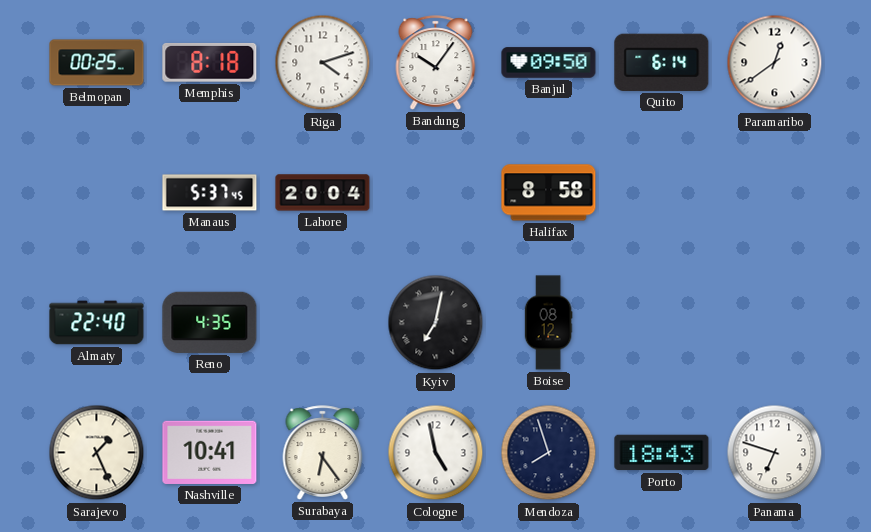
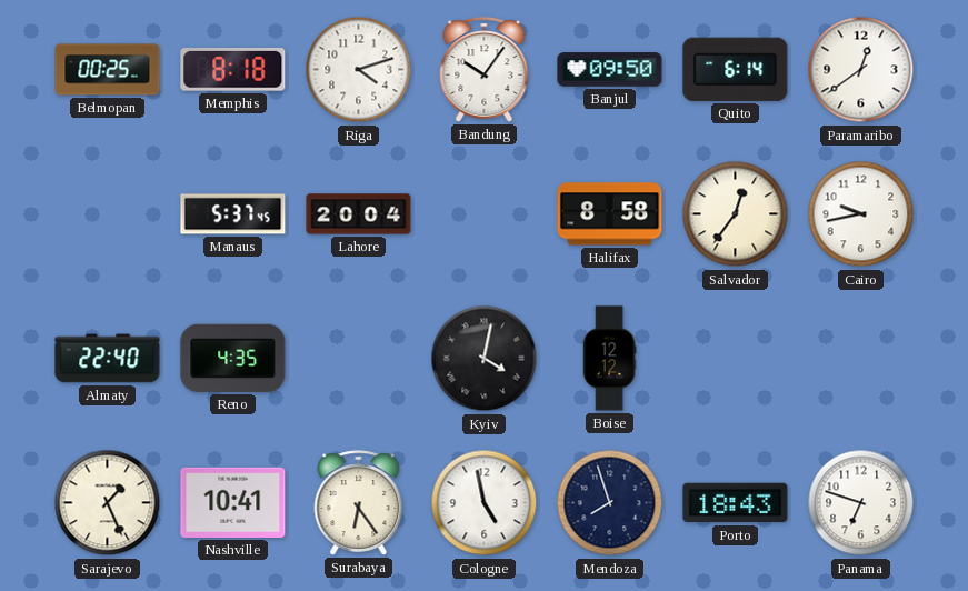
Salvador: none -> 12:36 (736, 214)
Cairo: none -> 9:43 (861, 214)
Kyiv: 7:02 -> 4:02 (485, 359)
Boise: 08:12 -> 12:12 (609, 359)
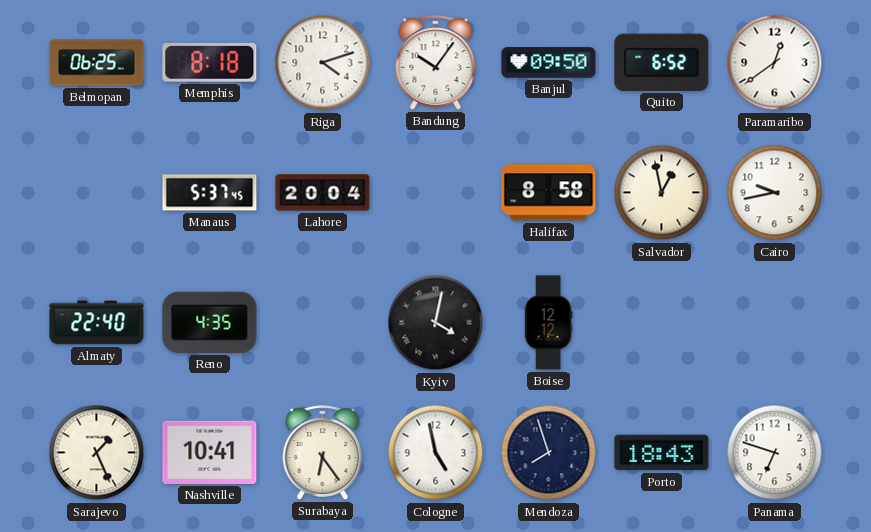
Belmopan: 00:25 -> 06:25 (97, 63)
Quito: 6:14 -> 6:52 (662, 62)
Salvador: 12:36 -> 12:58 (662, 193)
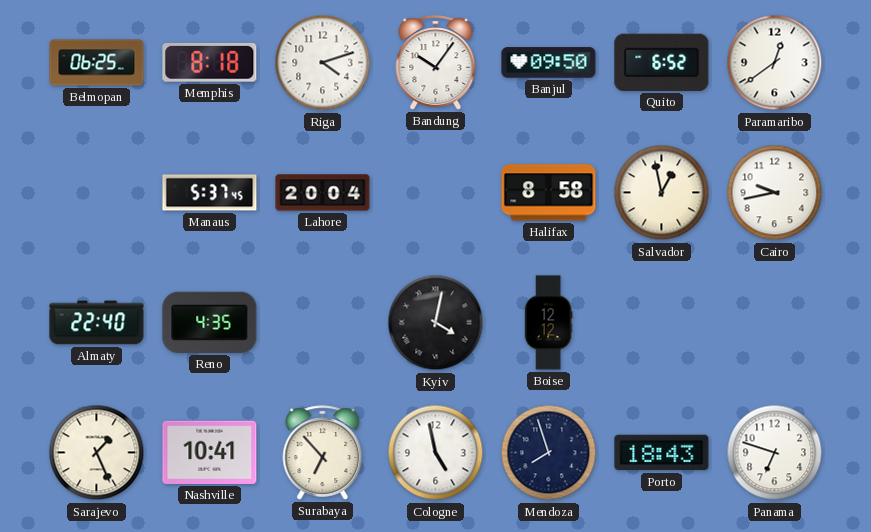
Surabaya: 6:24 -> 6:53 (323, 453)
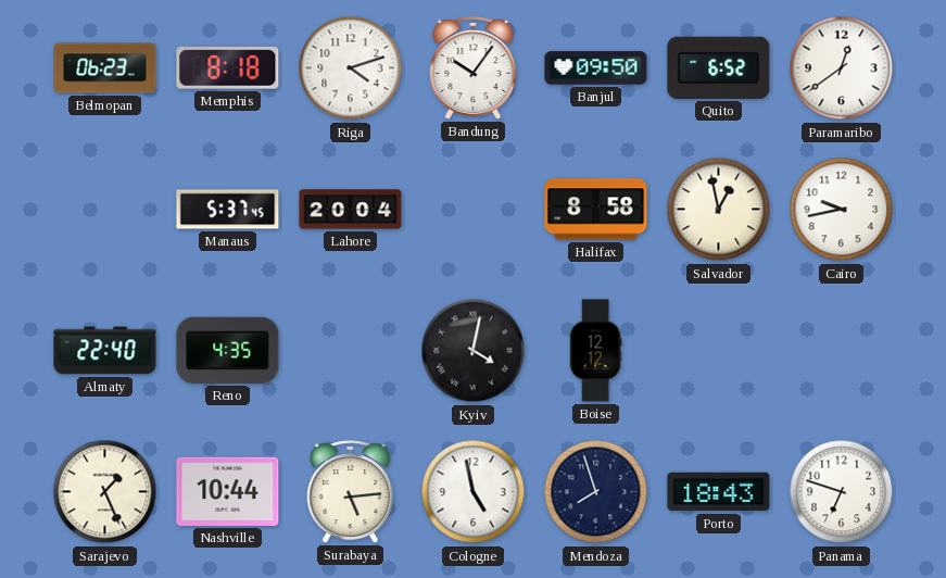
Belmopan: 06:25 -> 06:23 (105, 68)
Nashville: 10:41 -> 10:44 (228, 491)
Surabaya: 6:53 -> 5:14 (351, 492)
